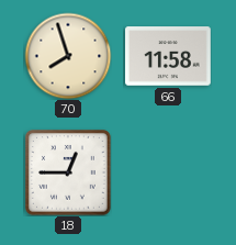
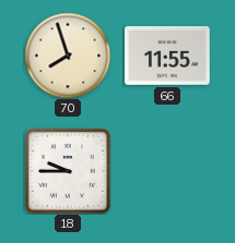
66: 11:58 -> 11:55 (168, 56)
18: 12:45 -> 9:45 (69, 172)
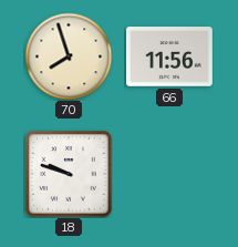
66: 11:55 -> 11:56 (170, 56)
18: 9:45 -> 9:48 (70, 175)
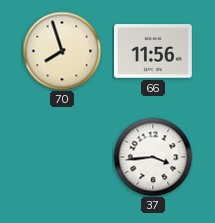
18: 9:48 -> none (70, 175)
37: none -> 3:44 (153, 157)
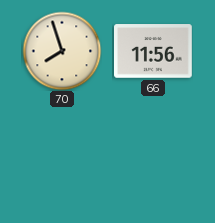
37: 3:44 -> none (153, 157)
